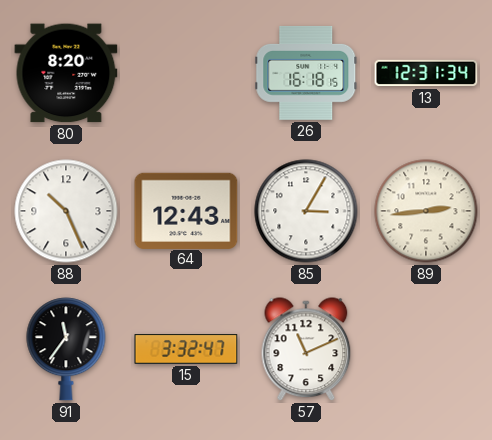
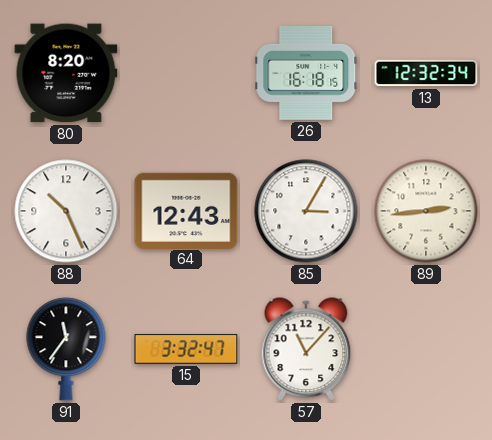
13: 12:31 -> 12:32 (426, 73)
57: 11:11 -> 11:07 (306, 350)
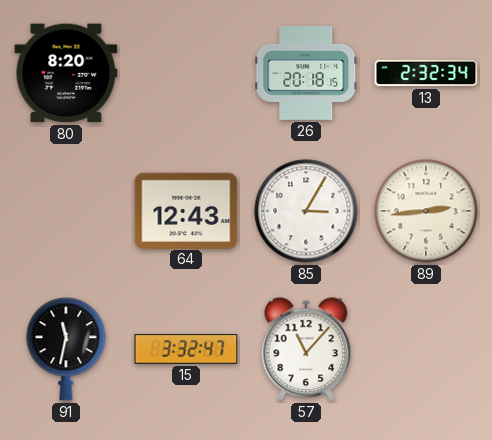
26: 16:18 -> 20:18 (306, 73)
13: 12:32 -> 2:32 (426, 73)
88: 10:26 -> none (66, 211)
91: 11:36 -> 11:32 (66, 349)
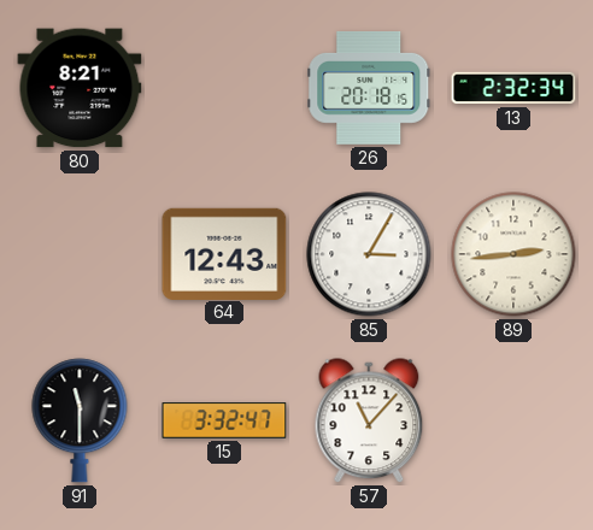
80: 8:20 -> 8:21 (80, 88)
91: 11:32 -> 11:30 (80, 420)
